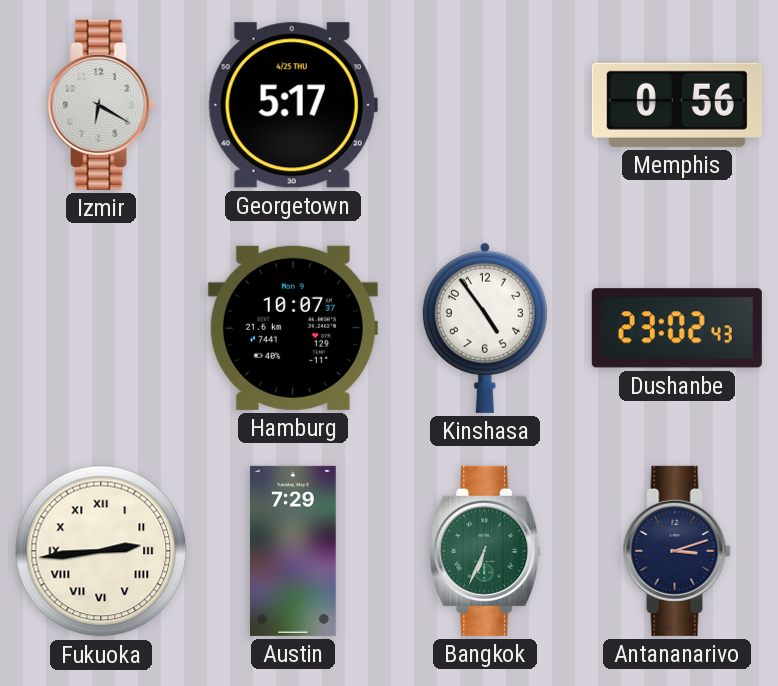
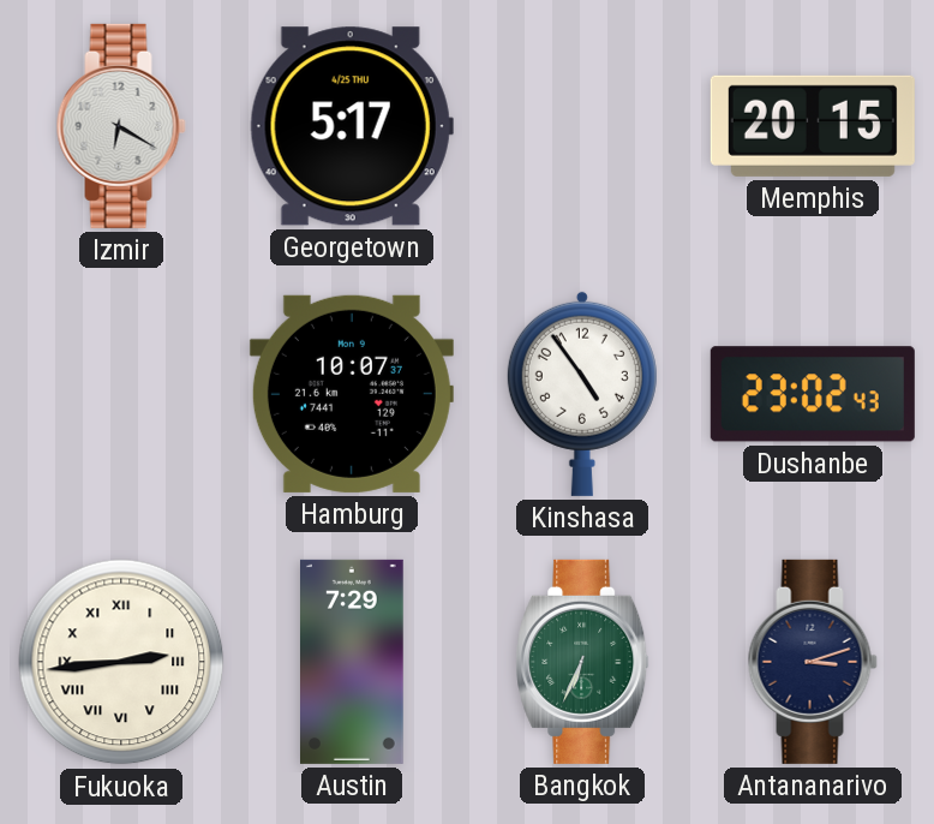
Memphis: 0:56 -> 20:15 (813, 126)
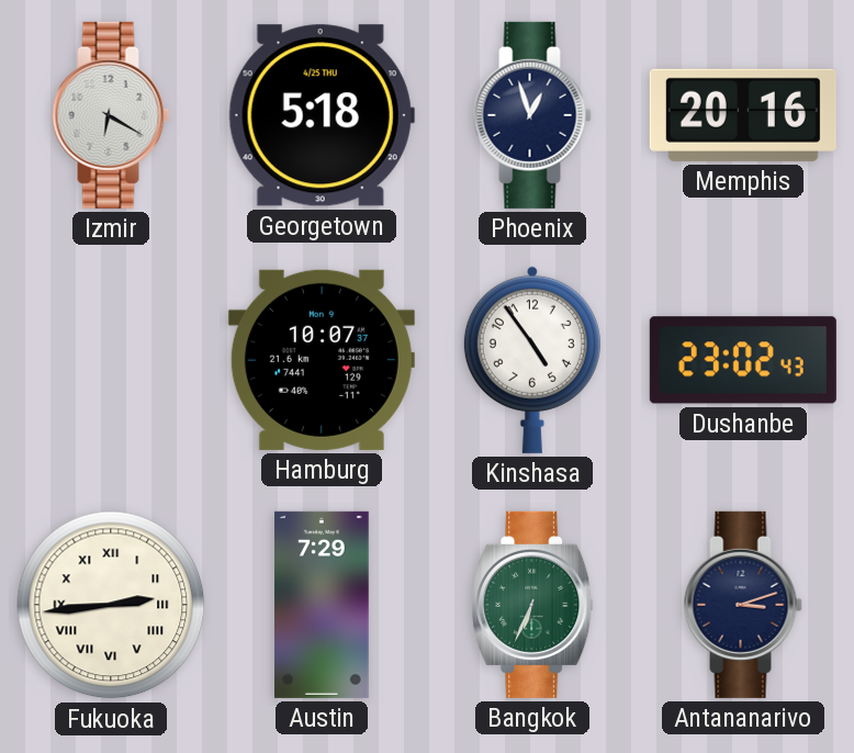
Georgetown: 5:17 -> 5:18 (322, 115)
Phoenix: none -> 12:57 (532, 115)
Memphis: 20:15 -> 20:16 (743, 115)
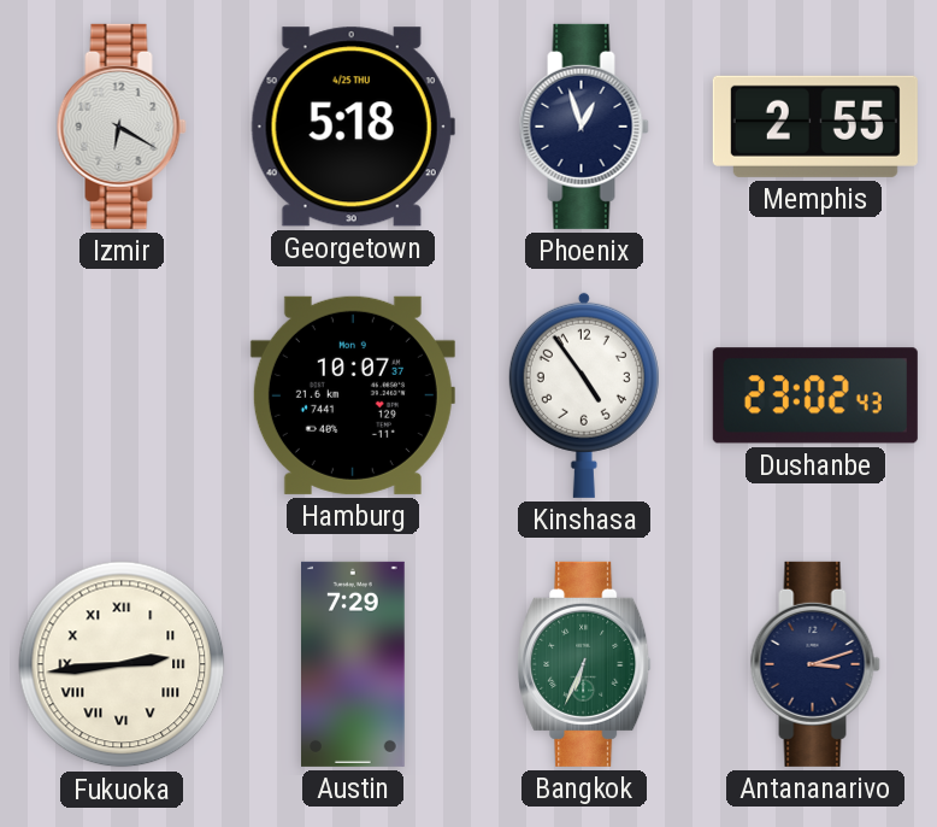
Memphis: 20:16 -> 2:55 (815, 127)
